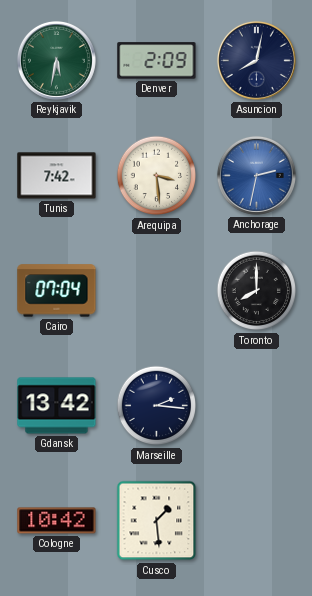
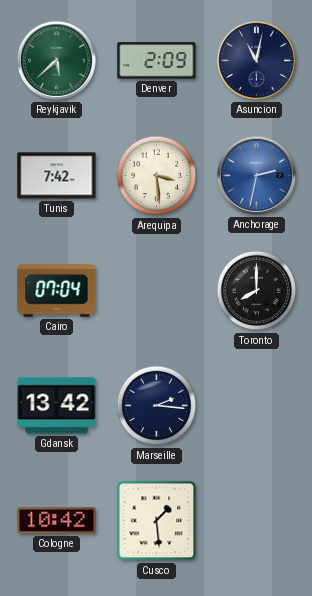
Reykjavik: 5:32 -> 5:38 (56, 60)
Asuncion: 8:02 -> 11:02 (256, 60)
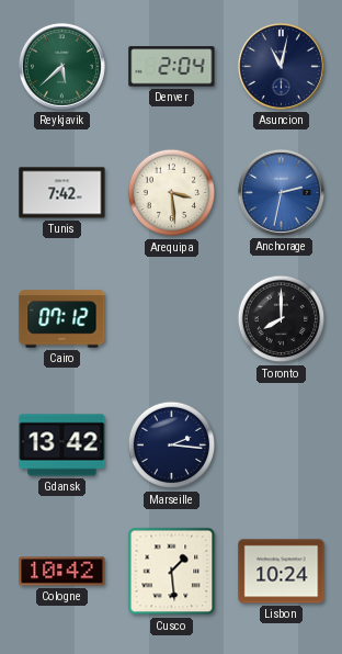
Denver: 2:09 -> 2:04 (172, 67)
Cairo: 07:04 -> 07:12 (62, 319)
Lisbon: none -> 10:24 (282, 572)
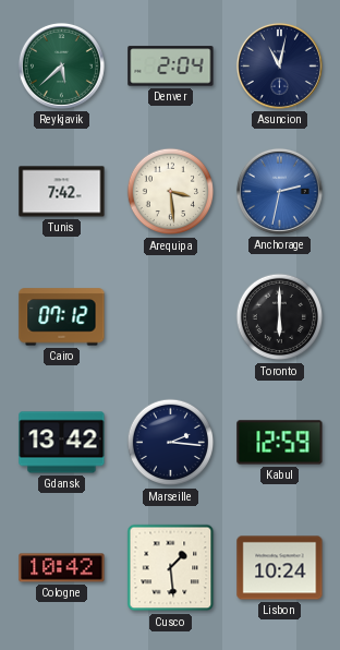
Toronto: 8:00 -> 6:00 (280, 317)
Kabul: none -> 12:59 (280, 443)
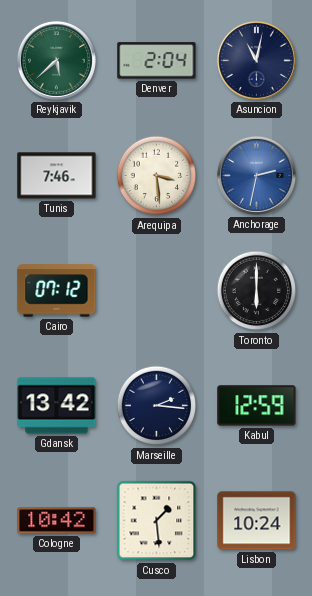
Tunis: 7:42 -> 7:46 (57, 176)
